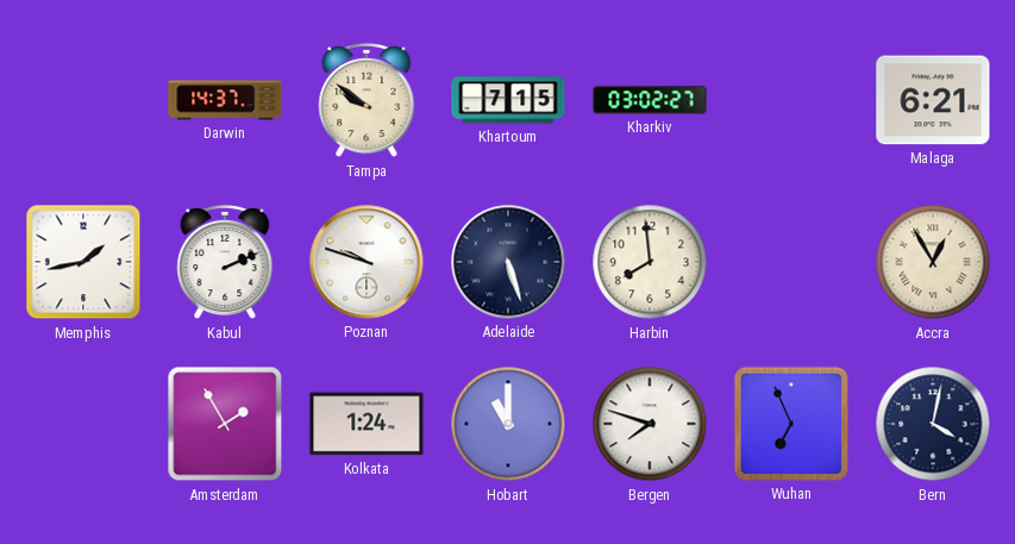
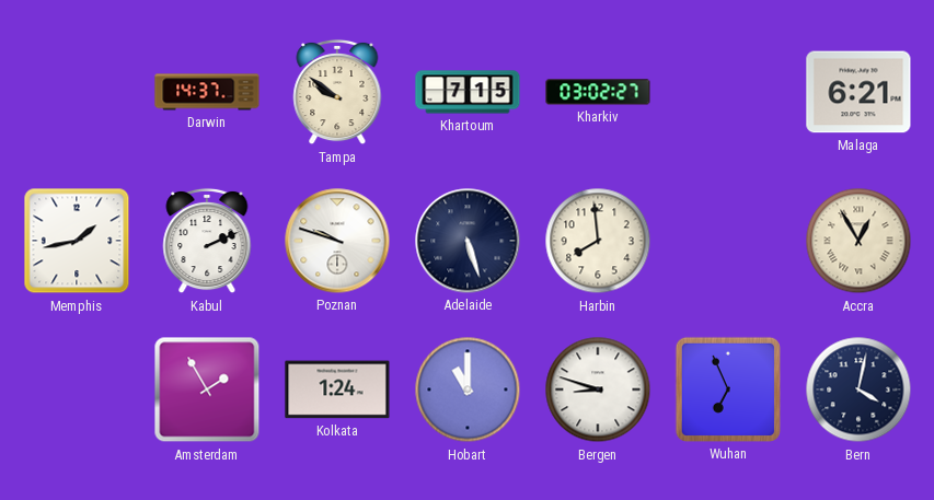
Bergen: 7:48 -> 8:48 (598, 389)
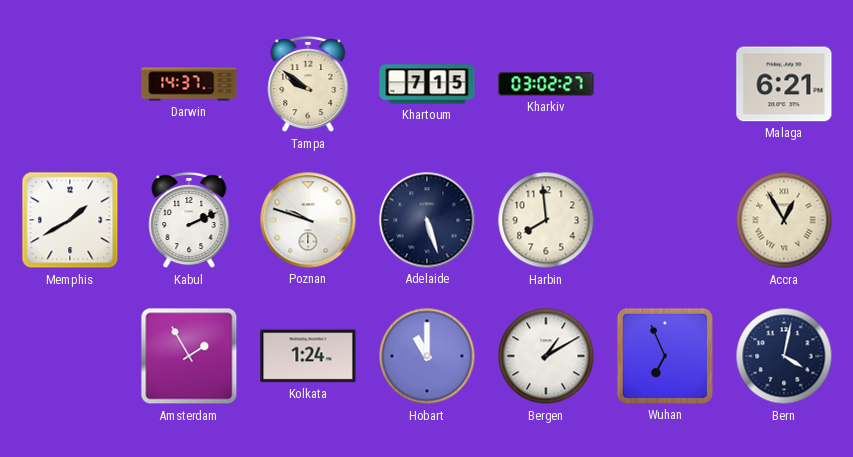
Memphis: 1:43 -> 1:40 (70, 220)
Bergen: 8:48 -> 1:10 (546, 356)
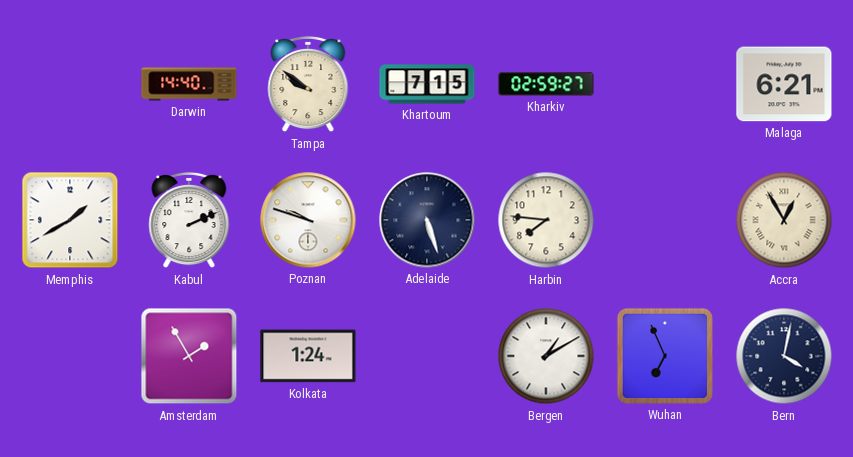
Darwin: 14:37 -> 14:40 (189, 84)
Kharkiv: 03:02 -> 02:59 (546, 84)
Harbin: 7:59 -> 7:46 (546, 220)
Hobart: 11:00 -> none (427, 356)
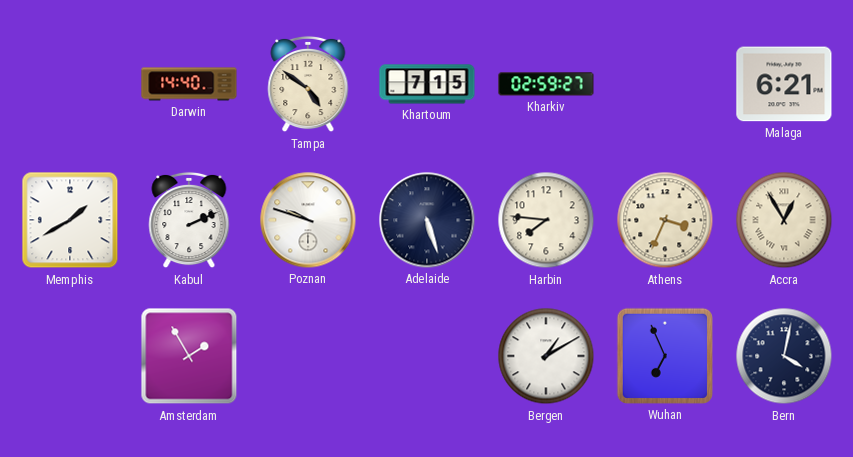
Tampa: 9:51 -> 4:51 (308, 84)
Athens: none -> 3:34 (665, 220)
Kolkata: 1:24 -> none (308, 356)
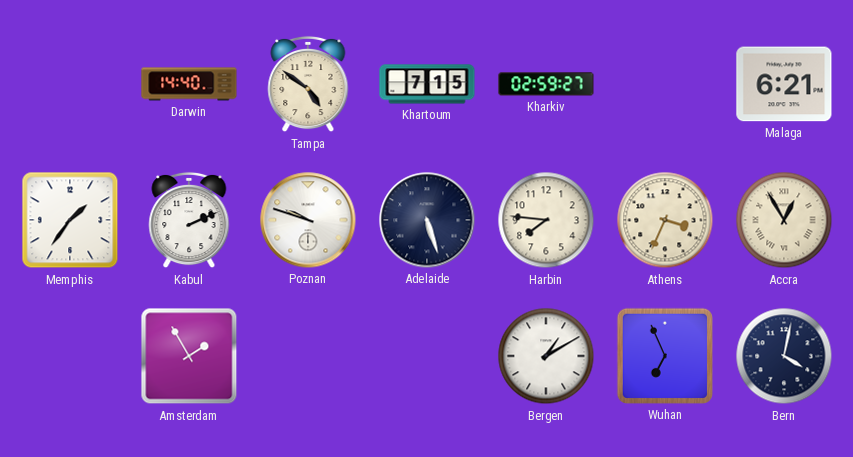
Memphis: 1:40 -> 1:36 (70, 220)
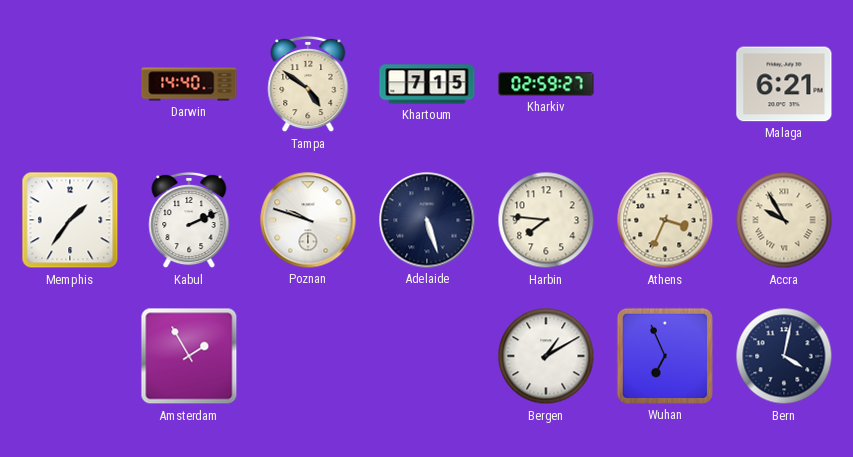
Accra: 12:55 -> 9:55 (784, 220)
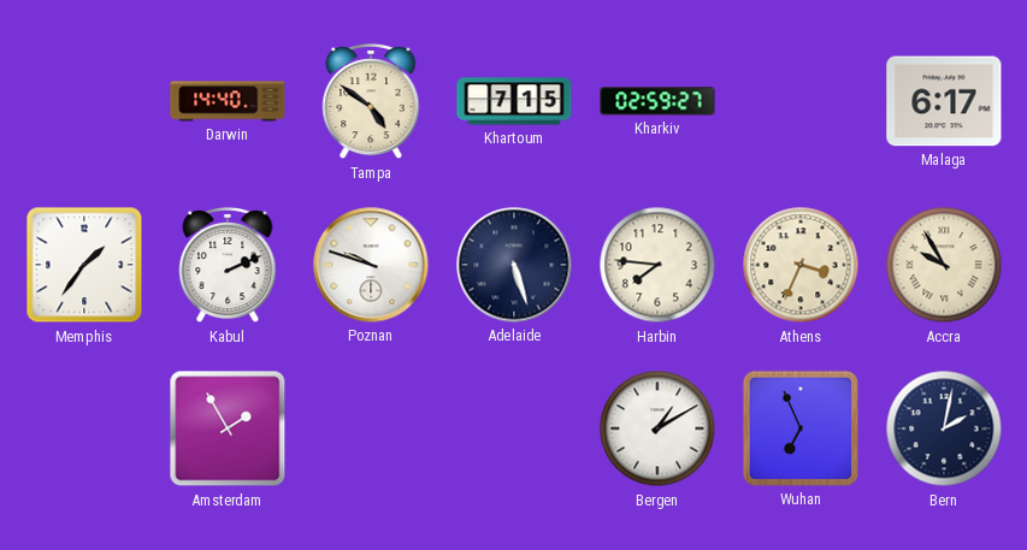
Malaga: 6:21 -> 6:17 (944, 101)
Bern: 4:02 -> 2:02 (944, 428)
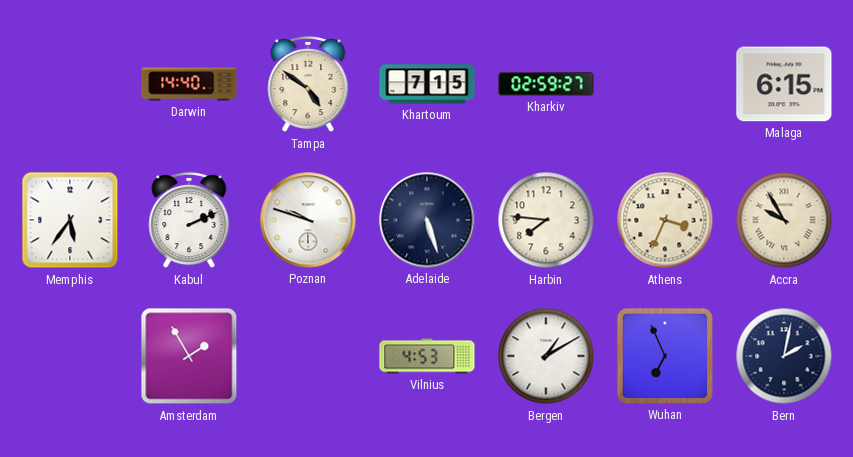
Malaga: 6:17 -> 6:15 (784, 84)
Memphis: 1:36 -> 5:36 (70, 220)
Vilnius: none -> 4:53 (427, 356)
